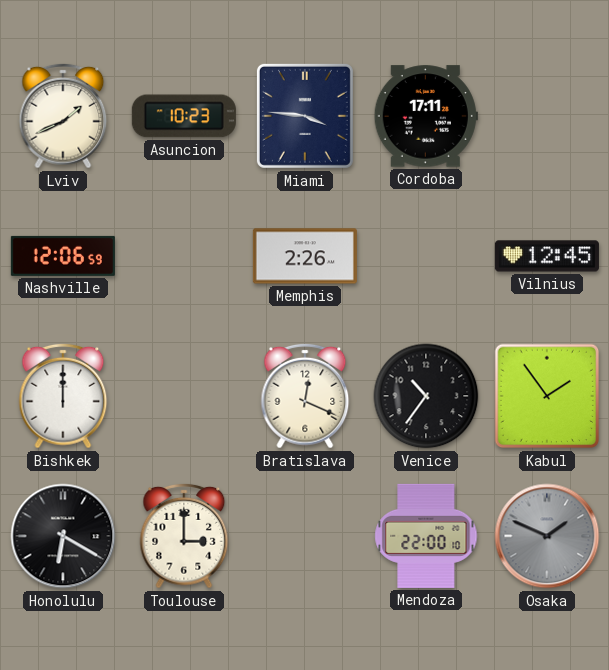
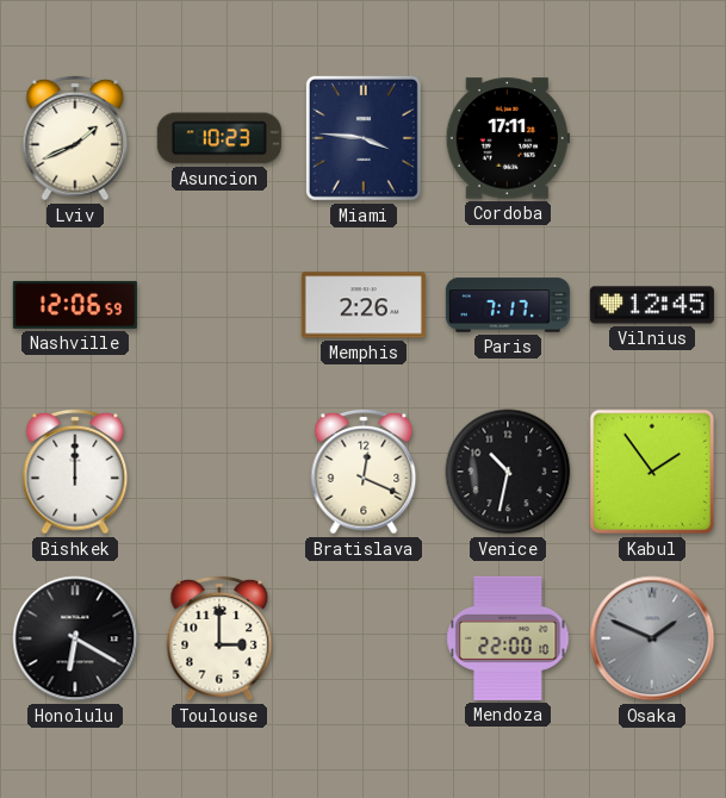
Paris: none -> 7:17 (508, 305)
Venice: 10:36 -> 10:32 (508, 472)
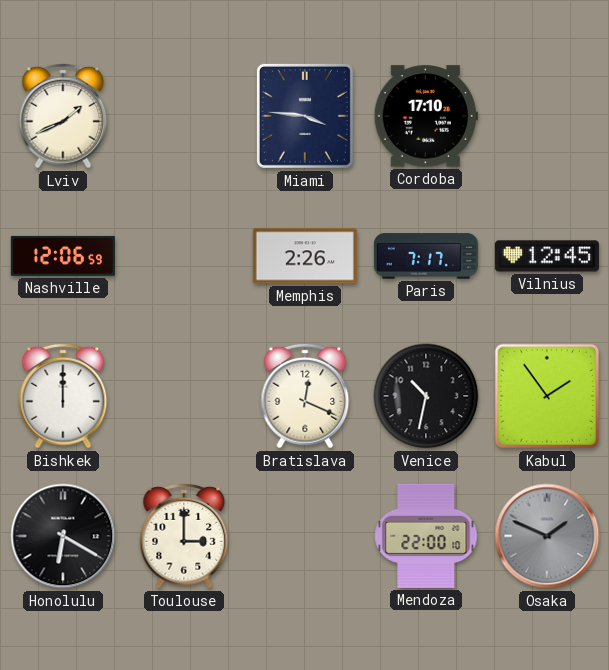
Asuncion: 10:23 -> none (219, 138)
Cordoba: 17:11 -> 17:10 (426, 116)
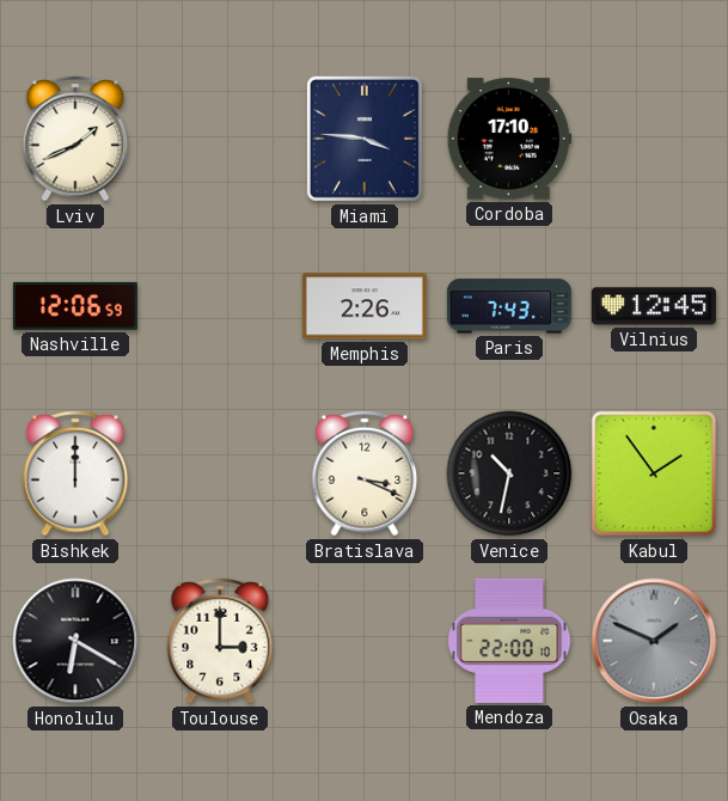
Paris: 7:17 -> 7:43 (509, 306)
Bratislava: 12:19 -> 3:19 (365, 473)
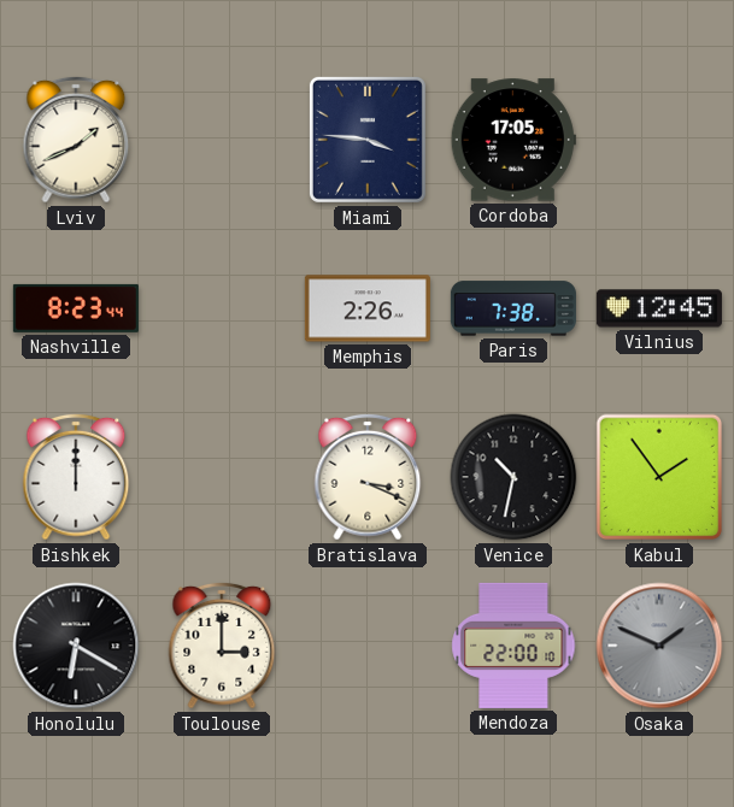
Cordoba: 17:10 -> 17:05 (513, 140)
Nashville: 12:06 -> 8:23 (76, 308)
Paris: 7:43 -> 7:38 (513, 308)
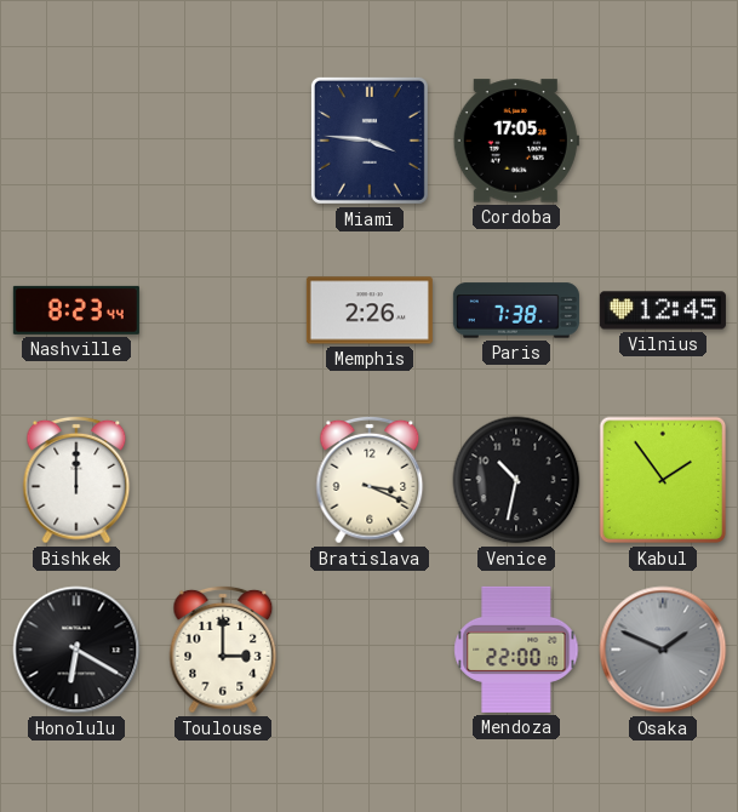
Lviv: 1:41 -> none (76, 140)
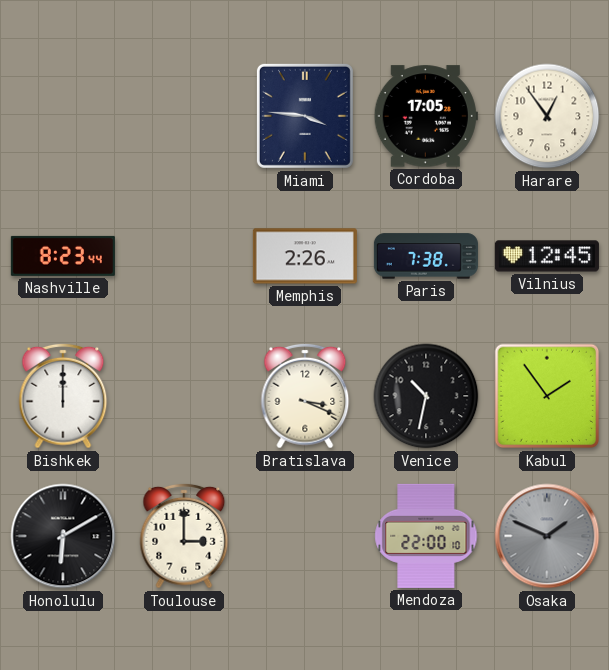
Harare: none -> 12:54 (547, 116)
Honolulu: 6:20 -> 6:10 (63, 536)
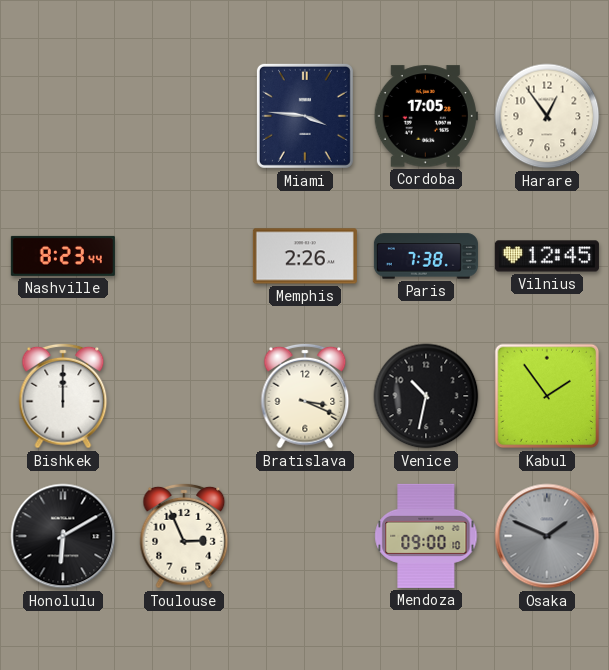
Toulouse: 3:00 -> 2:56 (184, 536)
Mendoza: 22:00 -> 09:00 (426, 536)
